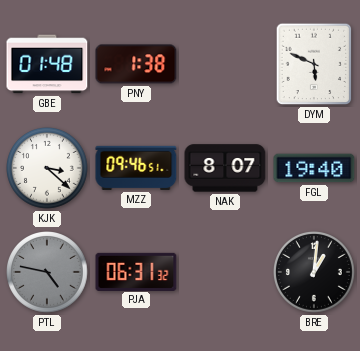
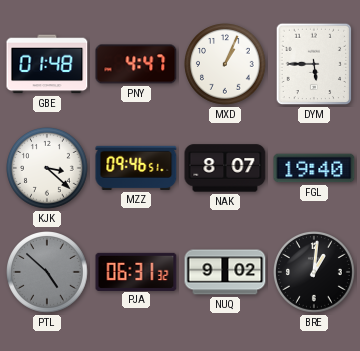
PNY: 1:38 -> 4:47 (136, 64)
MXD: none -> 1:04 (226, 65)
DYM: 5:49 -> 5:45 (314, 64)
PTL: 4:47 -> 4:52 (48, 273)
NUQ: none -> 9:02 (225, 272)
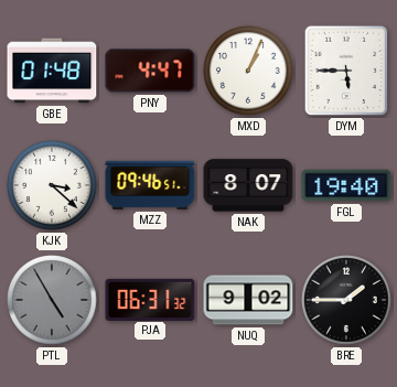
PTL: 4:52 -> 4:55 (53, 301)
BRE: 1:01 -> 1:45 (347, 301)
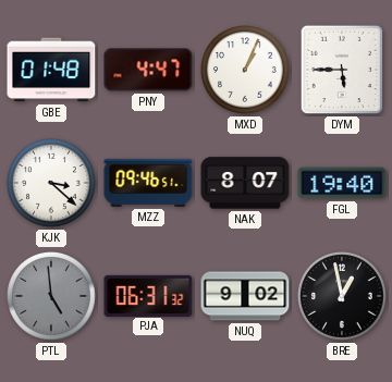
PTL: 4:55 -> 4:59 (52, 297)
BRE: 1:45 -> 12:58 (343, 297)
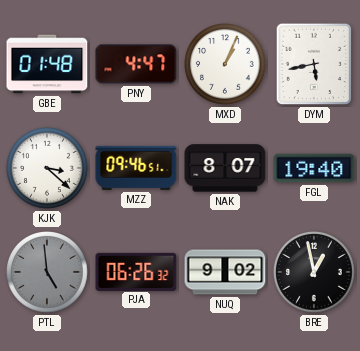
DYM: 5:45 -> 5:43 (314, 64)
PJA: 06:31 -> 06:26 (136, 271)
